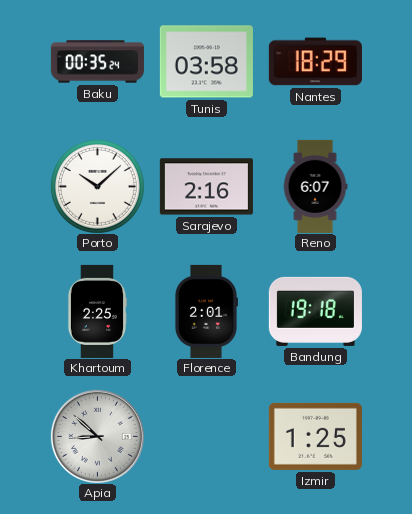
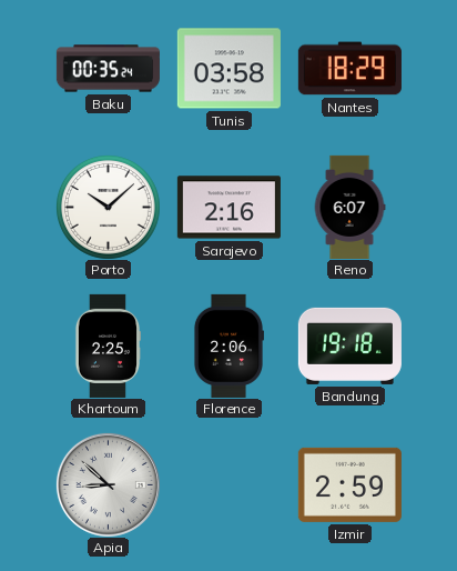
Florence: 2:01 -> 2:06 (228, 345)
Izmir: 1:25 -> 2:59 (349, 484)
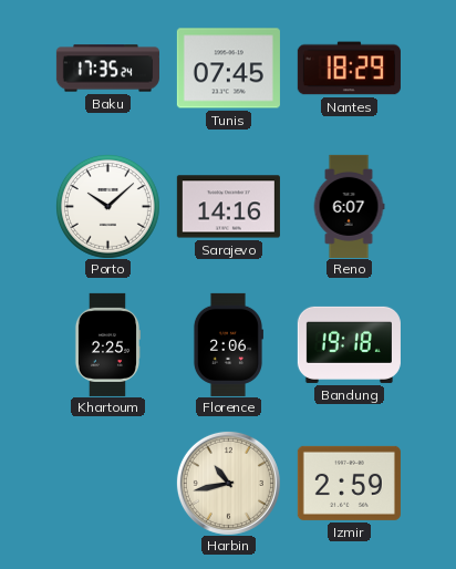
Baku: 00:35 -> 17:35 (107, 69)
Tunis: 03:58 -> 07:45 (228, 69)
Sarajevo: 2:16 -> 14:16 (228, 207)
Apia: 8:52 -> none (108, 484)
Harbin: none -> 10:43 (228, 483)
